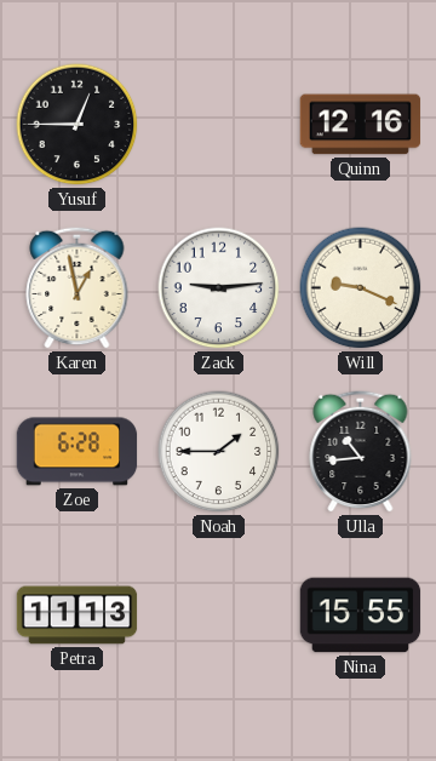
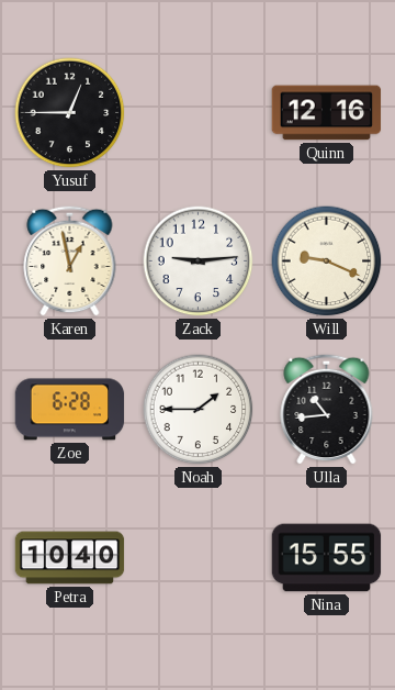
Petra: 11:13 -> 10:40 (70, 558)
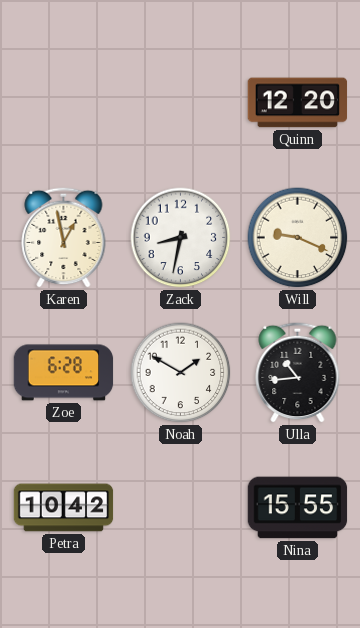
Yusuf: 12:45 -> none (70, 113)
Quinn: 12:16 -> 12:20 (298, 103)
Zack: 9:14 -> 8:32 (181, 238)
Noah: 1:45 -> 1:50 (181, 373)
Petra: 10:40 -> 10:42 (64, 508)
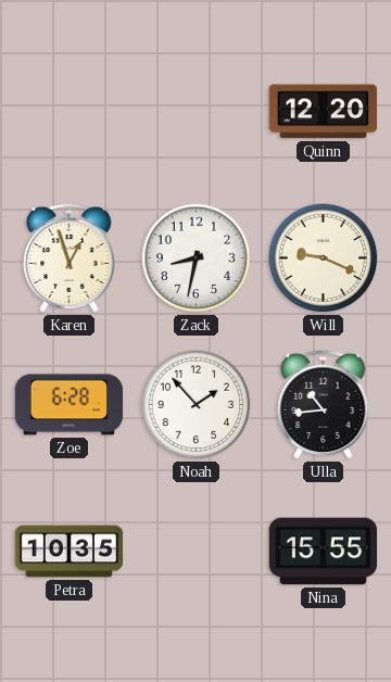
Karen: 12:58 -> 12:57 (70, 257)
Noah: 1:50 -> 1:53 (197, 405)
Petra: 10:42 -> 10:35 (70, 552)
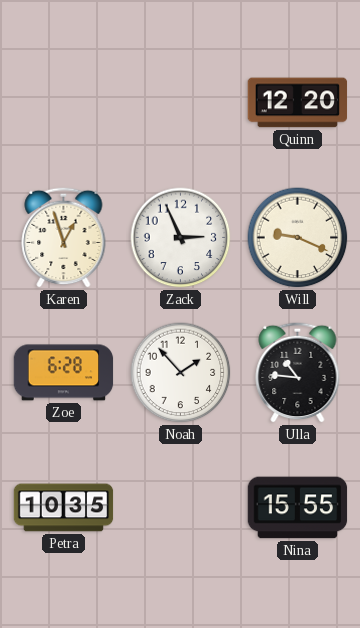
Zack: 8:32 -> 2:56 (181, 238)
Ulla: 10:44 -> 10:46 (298, 372)
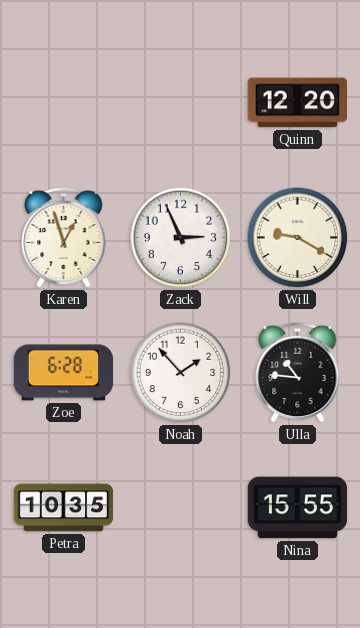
Will: 9:19 -> 9:20 (298, 238)
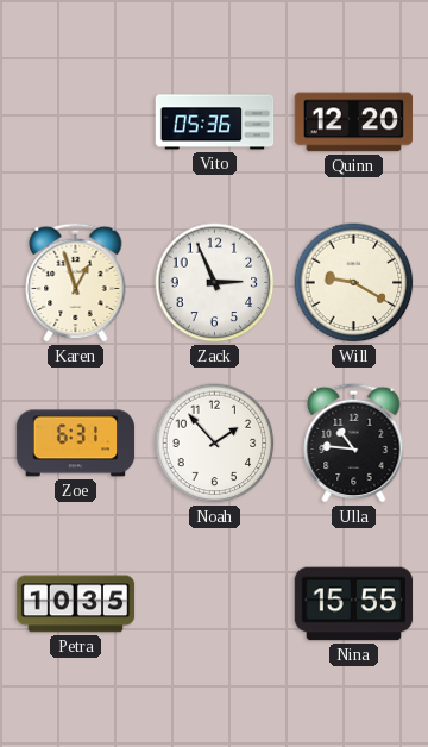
Vito: none -> 05:36 (215, 123)
Zoe: 6:28 -> 6:31 (76, 444)
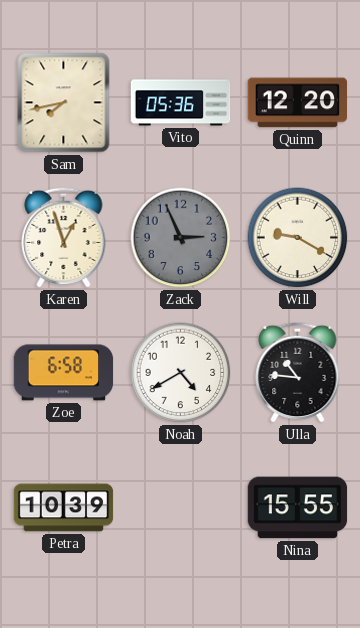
Sam: none -> 7:43 (64, 103)
Zack dial: white -> grey (181, 238)
Zoe: 6:31 -> 6:58 (64, 373)
Noah: 1:53 -> 4:40 (181, 373)
Petra: 10:35 -> 10:39 (64, 508)
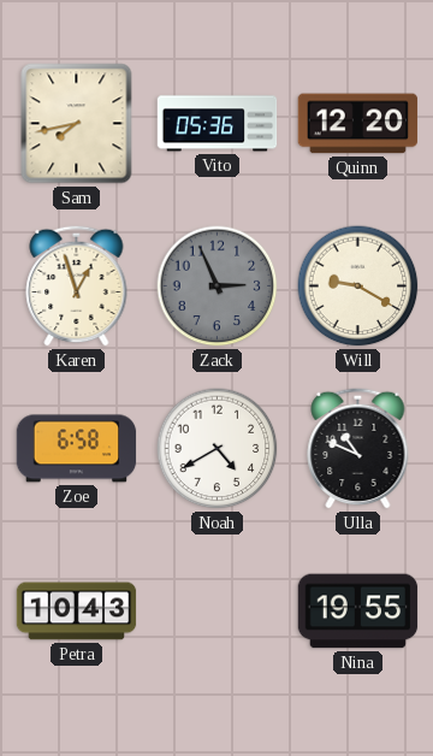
Ulla: 10:46 -> 10:49 (358, 448)
Petra: 10:39 -> 10:43 (77, 612)
Nina: 15:55 -> 19:55 (358, 612)
